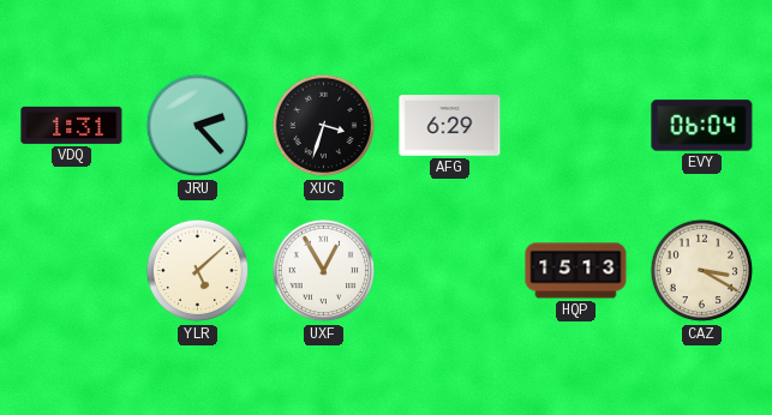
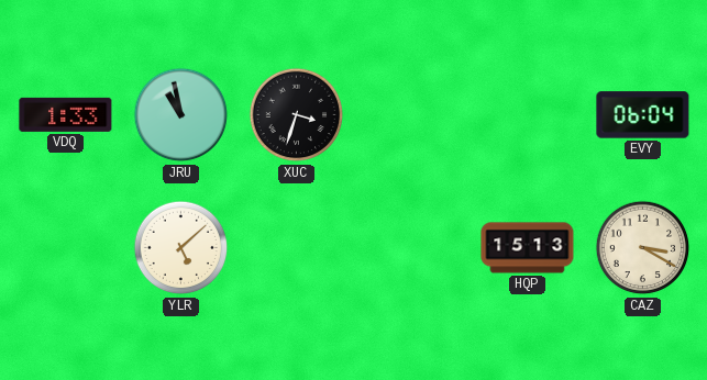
VDQ: 1:31 -> 1:33 (66, 114)
JRU: 2:23 -> 10:58 (181, 115)
AFG: 6:29 -> none (450, 126)
UXF: 12:55 -> none (324, 271)
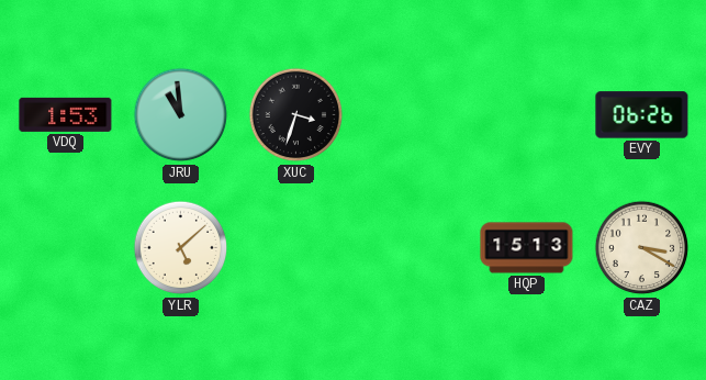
VDQ: 1:33 -> 1:53 (66, 114)
JRU: 10:58 -> 10:59 (181, 115)
EVY: 06:04 -> 06:26 (642, 115)
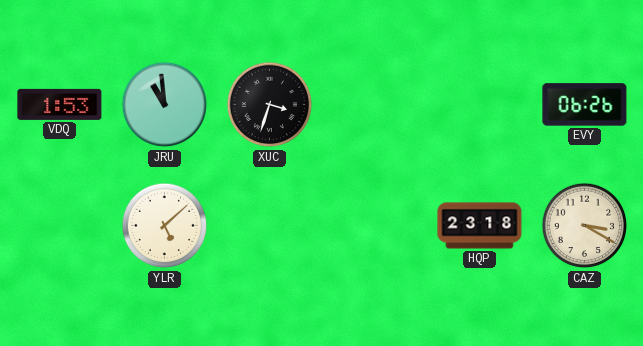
HQP: 15:13 -> 23:18 (480, 226)
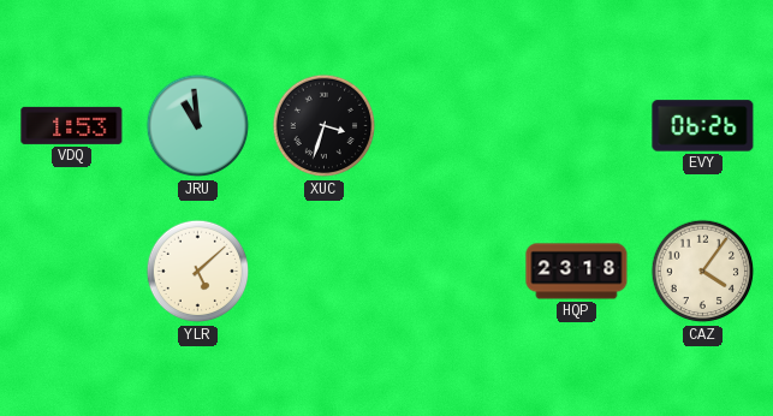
CAZ: 3:20 -> 4:06 (703, 272)
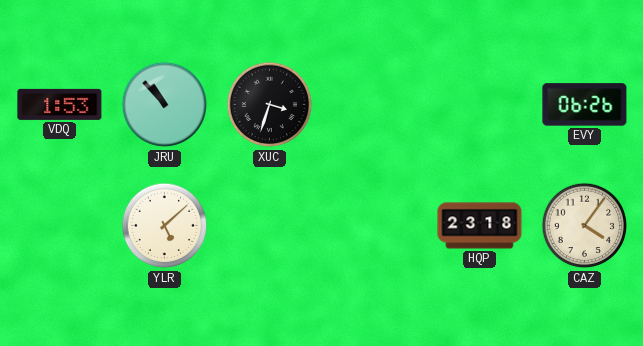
JRU: 10:59 -> 10:53 (165, 105)
